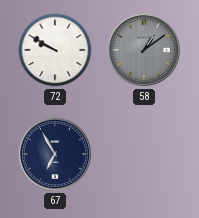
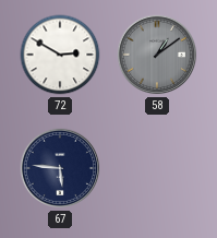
72: 9:50 -> 2:50 (60, 55)
67: 6:55 -> 5:46 (60, 168)
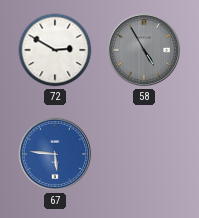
58: 1:09 -> 4:55 (144, 50)
67 dial: navy -> blue (55, 154)
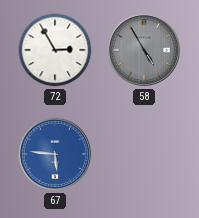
72: 2:50 -> 2:55 (55, 50)
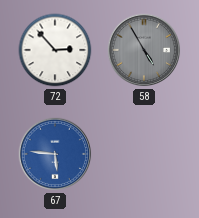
72: 2:55 -> 2:53 (55, 50)
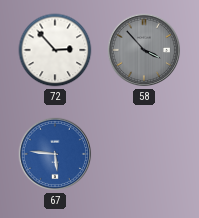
58: 4:55 -> 3:53 (144, 50)
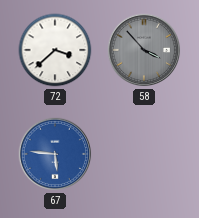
72: 2:53 -> 3:38 (55, 50)
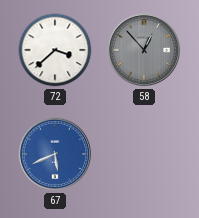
58: 3:53 -> 12:53 (144, 50)
67: 5:46 -> 5:41 (55, 154)
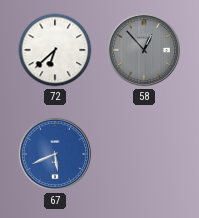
72: 3:38 -> 6:38 (55, 50)
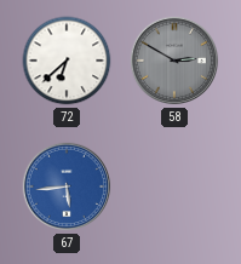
58: 12:53 -> 2:50 (174, 61)
67: 5:41 -> 5:44 (67, 186)
